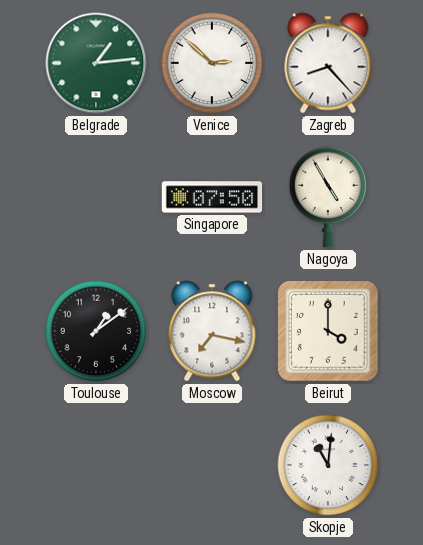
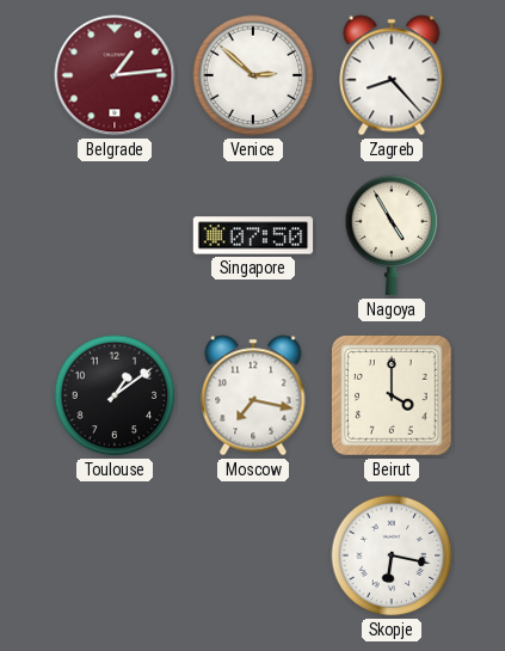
Belgrade dial: green -> burgundy (115, 75)
Skopje: 11:01 -> 6:17 (392, 555)
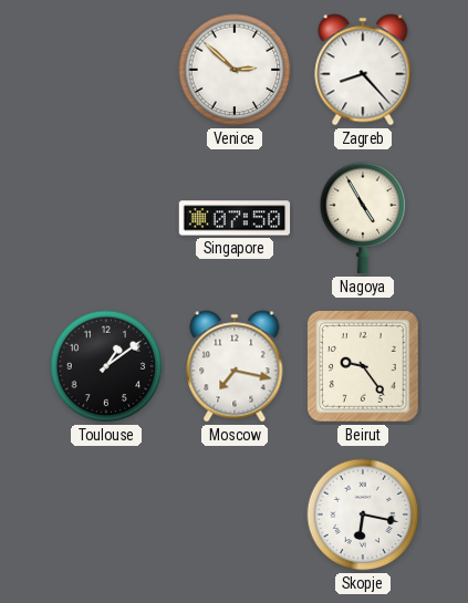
Belgrade: 1:14 -> none (115, 75)
Beirut: 4:00 -> 9:24 (363, 366)
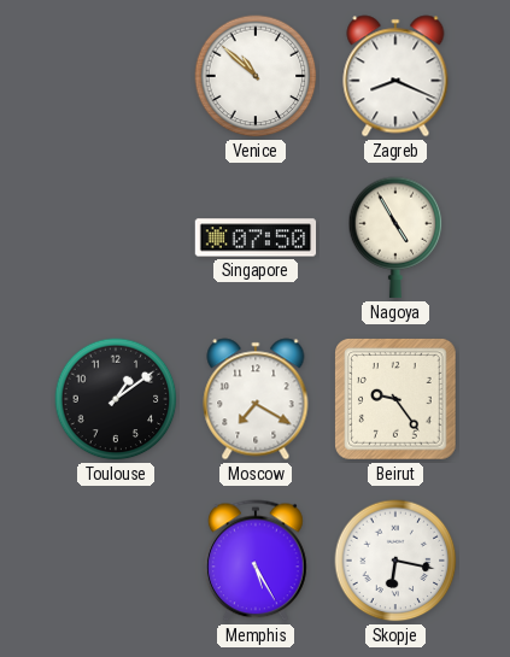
Venice: 2:52 -> 10:52 (256, 76)
Zagreb: 8:23 -> 8:19 (395, 76)
Moscow: 7:17 -> 7:20 (256, 399)
Memphis: none -> 5:25 (256, 561)
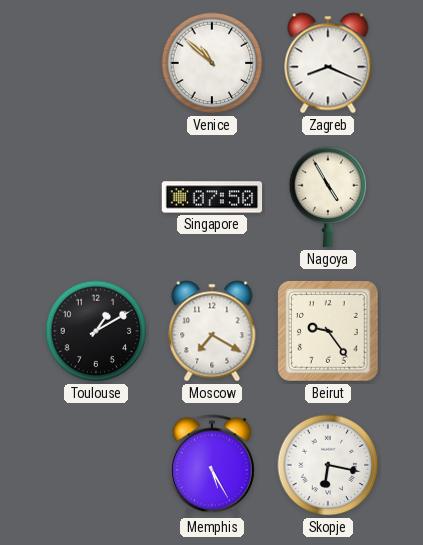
Toulouse: 1:09 -> 1:10 (96, 331)
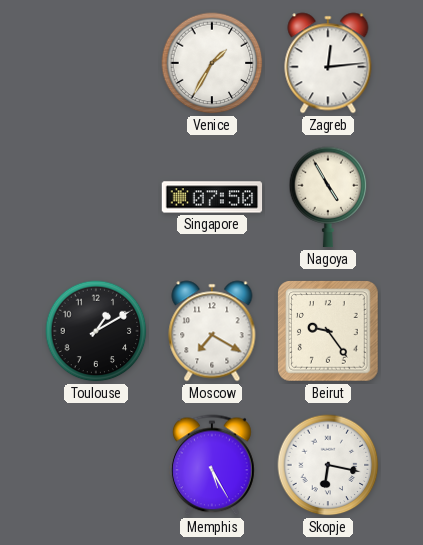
Venice: 10:52 -> 1:35 (212, 63)
Zagreb: 8:19 -> 12:14 (328, 63)
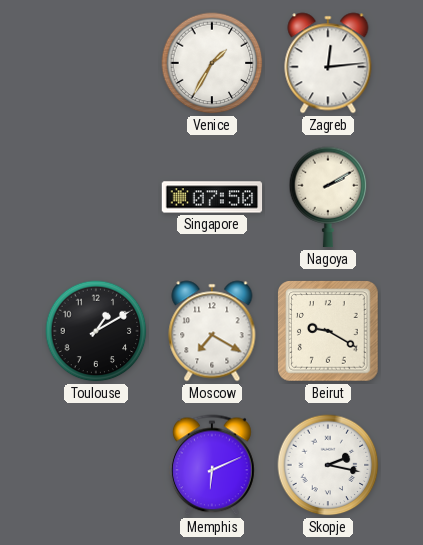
Nagoya: 4:55 -> 2:10 (328, 197)
Beirut: 9:24 -> 9:20 (328, 331)
Memphis: 5:25 -> 6:11 (212, 465)
Skopje: 6:17 -> 2:17 (328, 465)
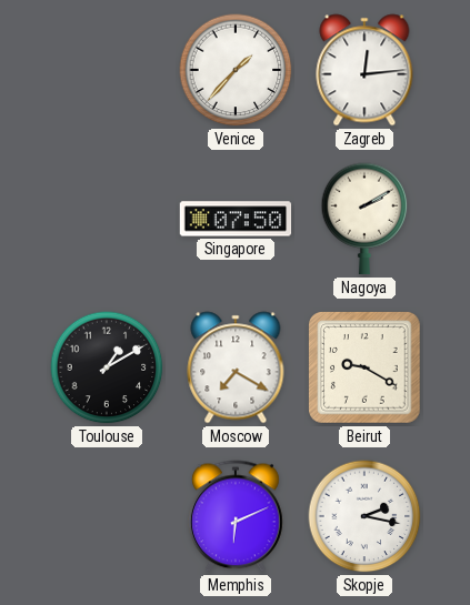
Venice: 1:35 -> 1:37 (236, 70)
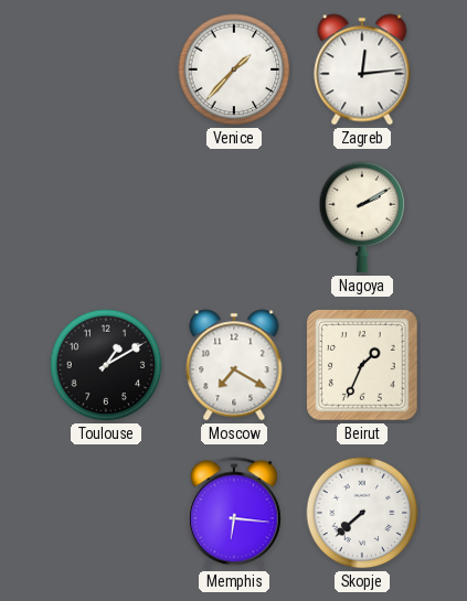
Singapore: 07:50 -> none (236, 219)
Beirut: 9:20 -> 1:34 (362, 365)
Memphis: 6:11 -> 6:16 (234, 513)
Skopje: 2:17 -> 7:38 (362, 513)
